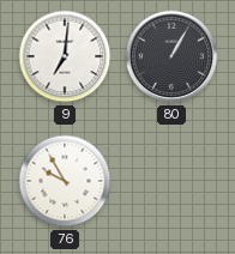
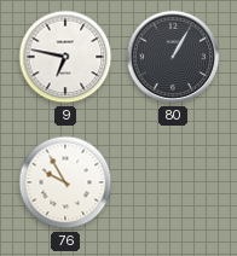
9: 7:01 -> 6:47 (65, 57)
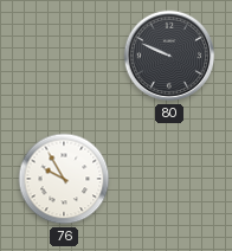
9: 6:47 -> none (65, 57)
80: 1:05 -> 9:49 (169, 56)
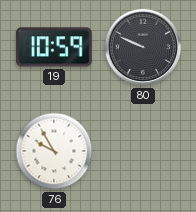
19: none -> 10:59 (54, 47)
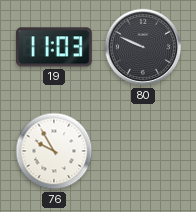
19: 10:59 -> 11:03 (54, 47)
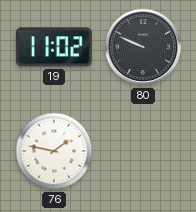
19: 11:03 -> 11:02 (54, 47)
76: 9:55 -> 1:47 (54, 151)
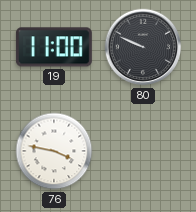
19: 11:02 -> 11:00 (54, 47)
76: 1:47 -> 3:47 (54, 151)
